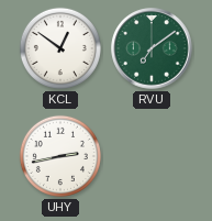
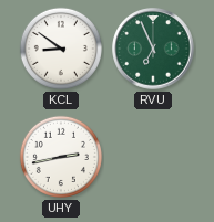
KCL: 12:51 -> 8:51 (61, 49)
RVU: 7:09 -> 6:56 (153, 49)
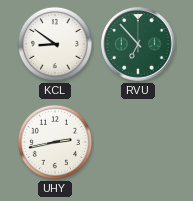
RVU: 6:56 -> 6:53 (138, 44)
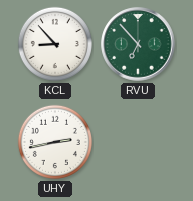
KCL: 8:51 -> 8:53 (55, 44)
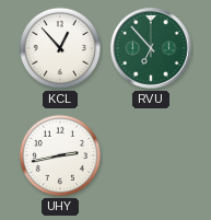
KCL: 8:53 -> 12:53 (60, 48)
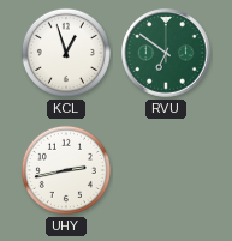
KCL: 12:53 -> 12:57 (66, 53)
RVU: 6:53 -> 6:51 (166, 53)
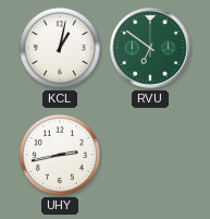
KCL: 12:57 -> 1:02 (60, 48)
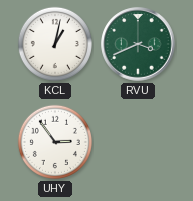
RVU: 6:51 -> 3:41 (138, 44)
UHY: 2:43 -> 2:54 (55, 142)
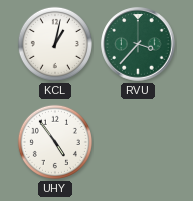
RVU: 3:41 -> 3:37 (138, 44)
UHY: 2:54 -> 4:54 (55, 142)
